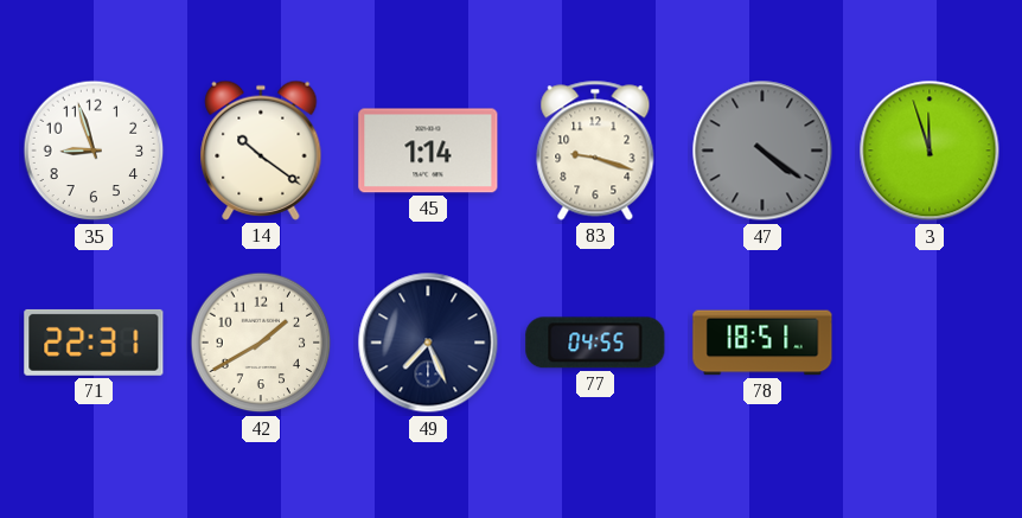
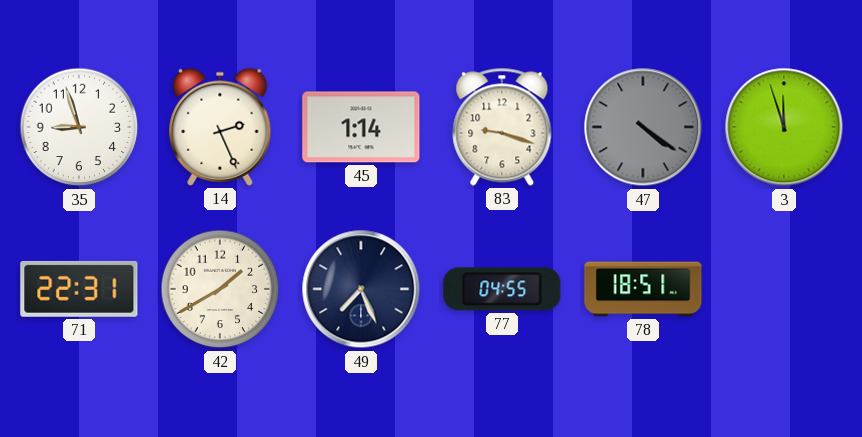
14: 10:21 -> 2:26 (220, 127)
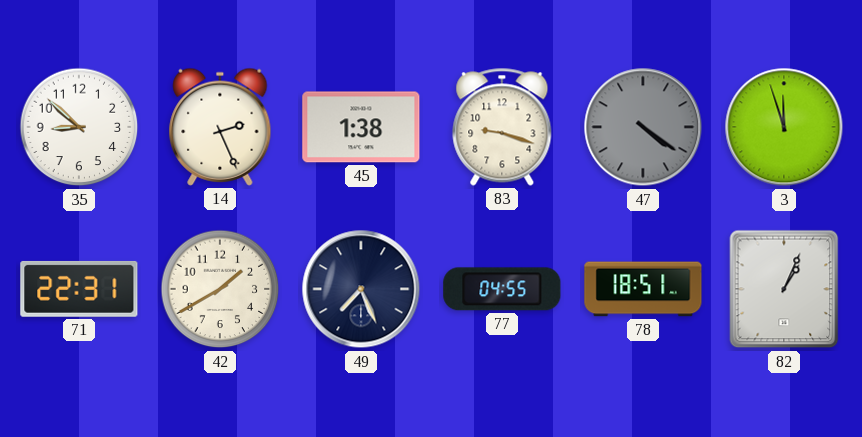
35: 8:57 -> 8:52 (79, 127)
45: 1:14 -> 1:38 (361, 127)
82: none -> 1:04 (784, 289)
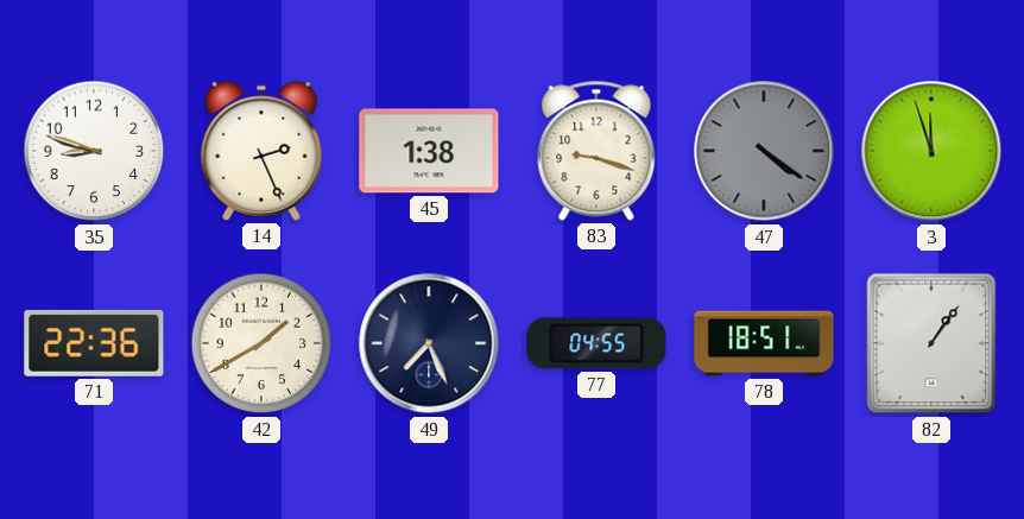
35: 8:52 -> 8:48 (94, 151)
71: 22:31 -> 22:36 (94, 343)
82: 1:04 -> 1:06 (931, 343)
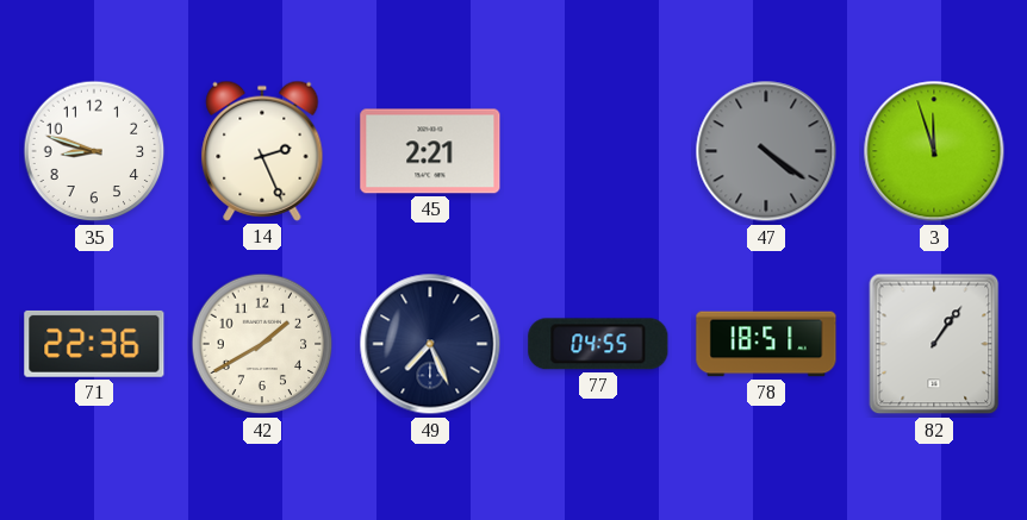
45: 1:38 -> 2:21 (430, 151)
83: 9:18 -> none (596, 151)
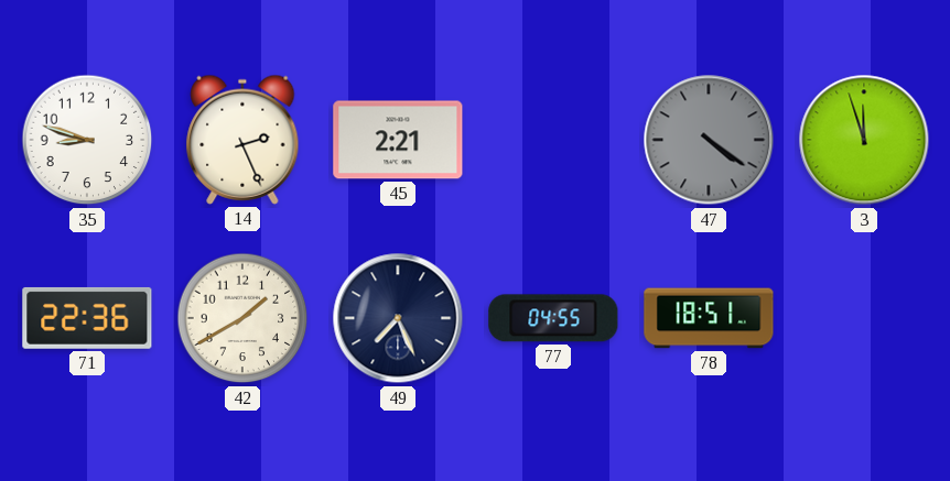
82: 1:06 -> none (934, 344)
